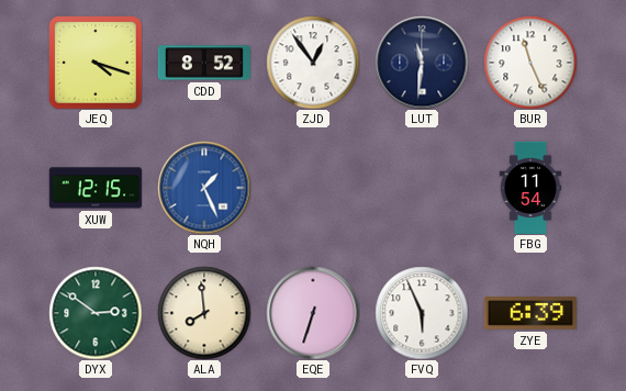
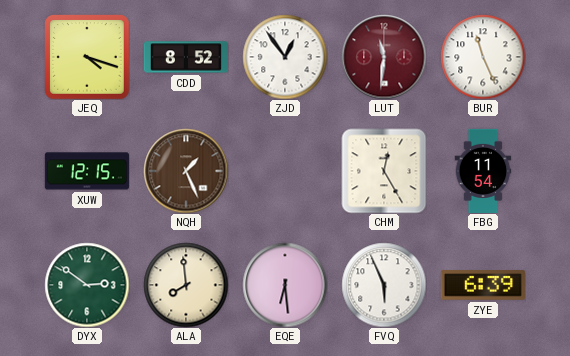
LUT dial: navy -> burgundy (384, 57)
NQH dial: blue -> brown (186, 171)
CHM: none -> 12:25 (384, 171)
EQE: 6:33 -> 6:29 (285, 285)
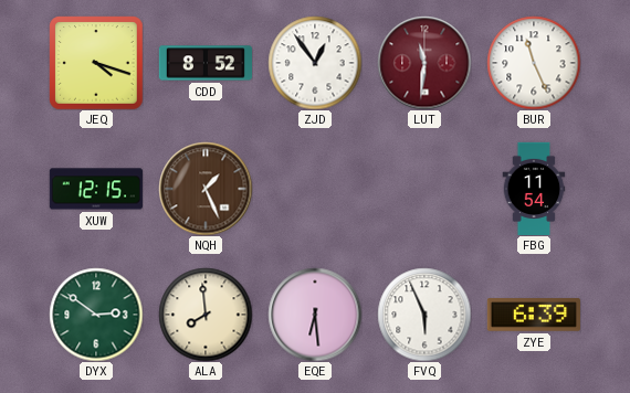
CHM: 12:25 -> none (384, 171)
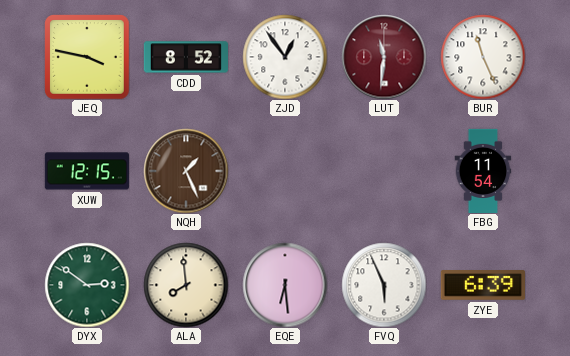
JEQ: 4:18 -> 3:47 (87, 57)
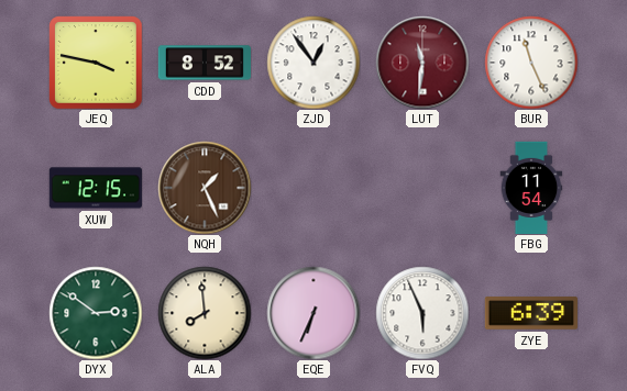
EQE: 6:29 -> 6:34 (313, 313)
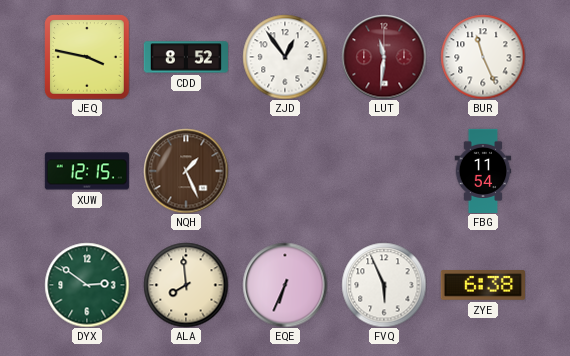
ZYE: 6:39 -> 6:38 (483, 285)
